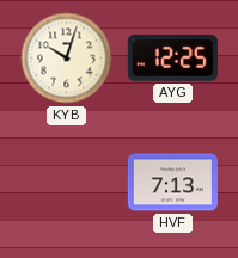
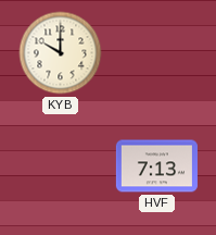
KYB: 10:03 -> 10:00 (61, 53)
AYG: 12:25 -> none (172, 57)
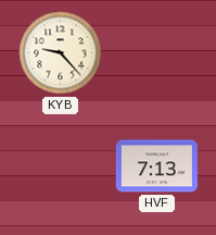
KYB: 10:00 -> 9:23 (61, 53)
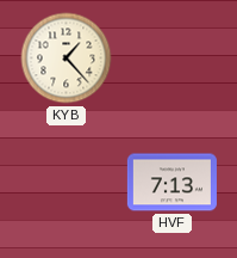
KYB: 9:23 -> 1:23 (67, 59)
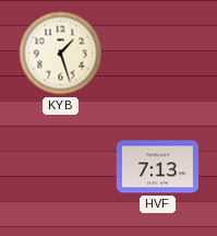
KYB: 1:23 -> 1:27 (61, 54)
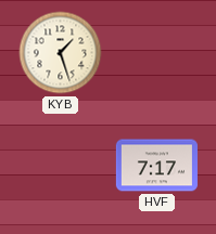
HVF: 7:13 -> 7:17 (156, 166)
